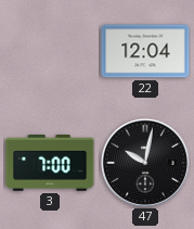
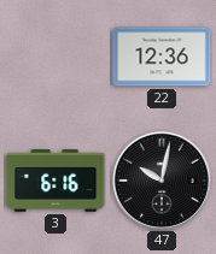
22: 12:04 -> 12:36 (162, 57)
3: 7:00 -> 6:16 (56, 181)
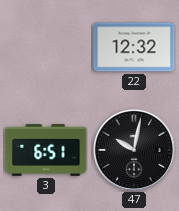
22: 12:36 -> 12:32 (134, 47)
3: 6:16 -> 6:51 (46, 150)
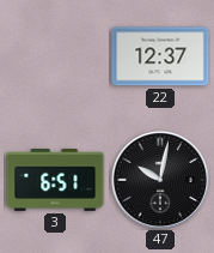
22: 12:32 -> 12:37 (160, 56)
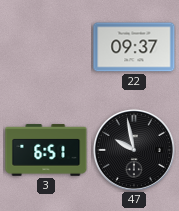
22: 12:37 -> 09:37 (134, 47)
47: 10:02 -> 9:58 (134, 150)
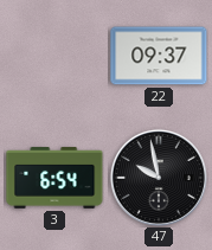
3: 6:51 -> 6:54 (54, 178)
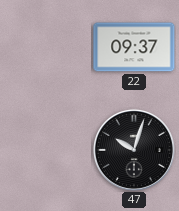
3: 6:54 -> none (54, 178)
47: 9:58 -> 10:03 (134, 150)
